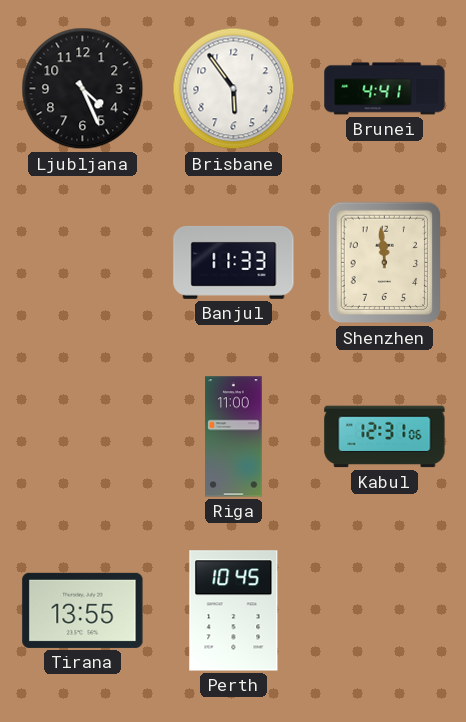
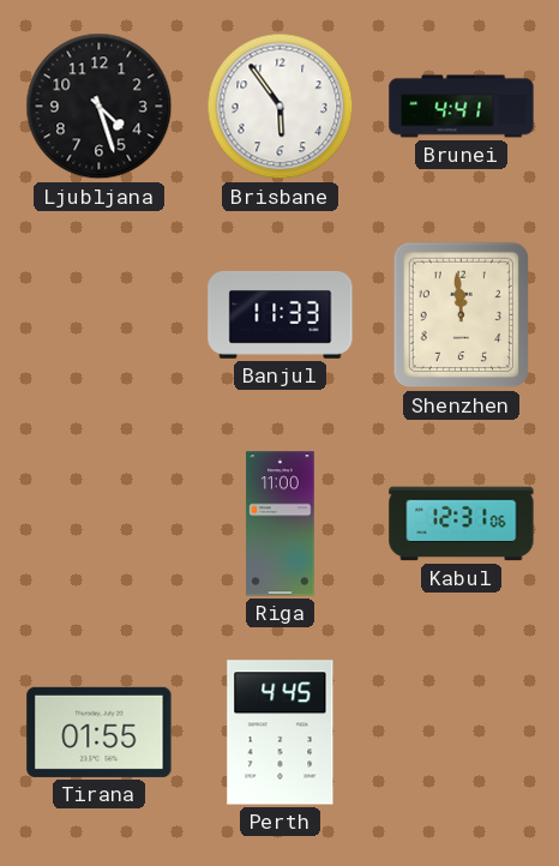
Ljubljana: 4:26 -> 4:27 (100, 107)
Tirana: 13:55 -> 01:55 (100, 732)
Perth: 10:45 -> 4:45 (281, 733)
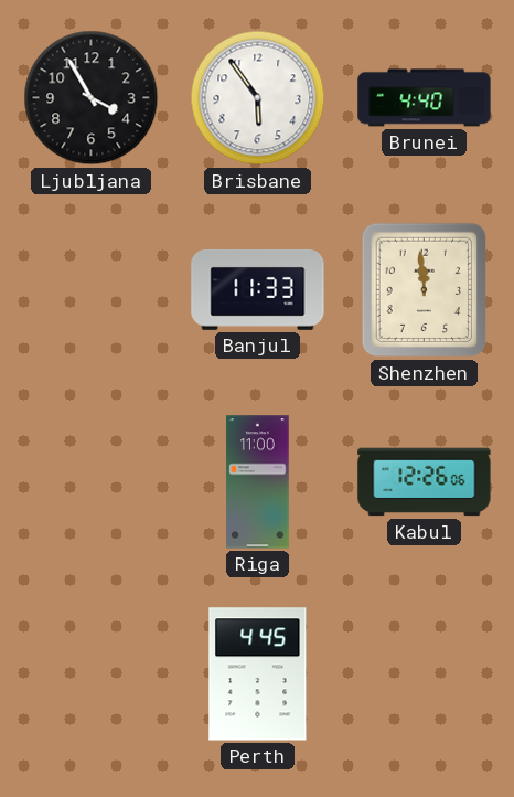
Ljubljana: 4:27 -> 3:55 (92, 98)
Brunei: 4:41 -> 4:40 (425, 98)
Kabul: 12:31 -> 12:26 (425, 482)
Tirana: 01:55 -> none (100, 732)
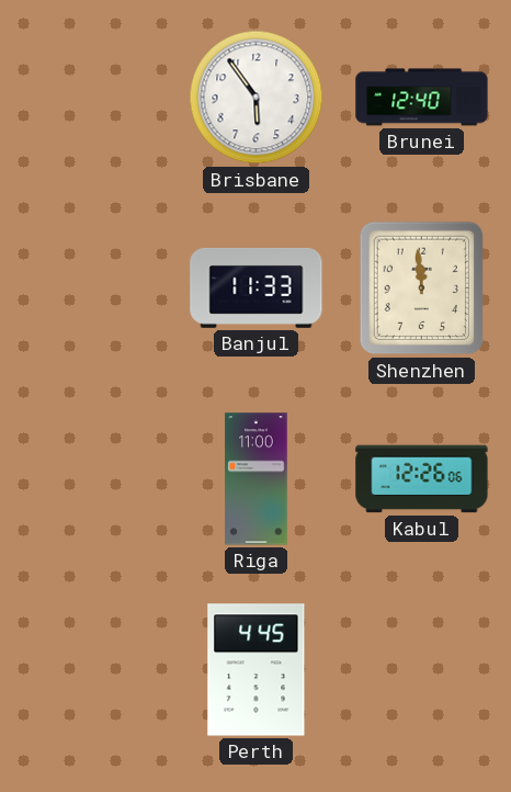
Ljubljana: 3:55 -> none (92, 98)
Brunei: 4:40 -> 12:40 (422, 98)
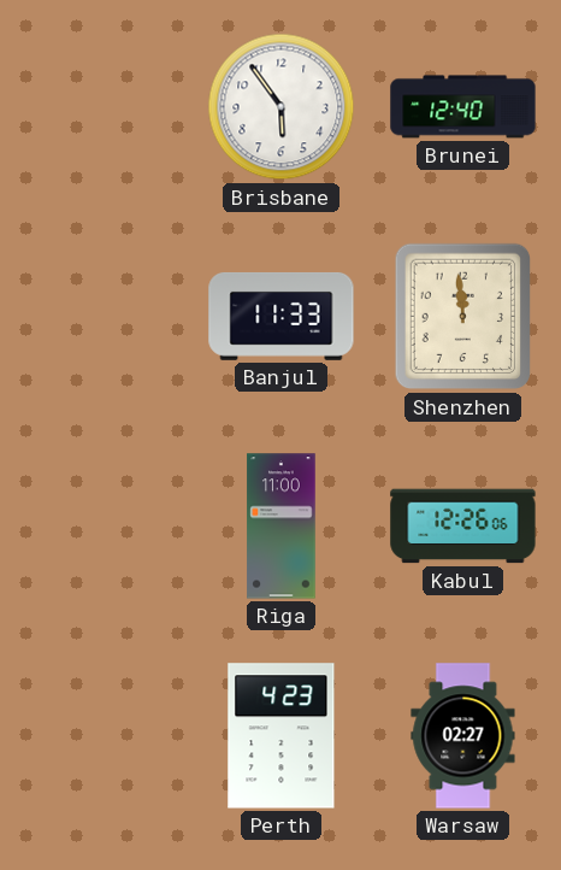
Perth: 4:45 -> 4:23 (282, 736)
Warsaw: none -> 02:27 (463, 736)
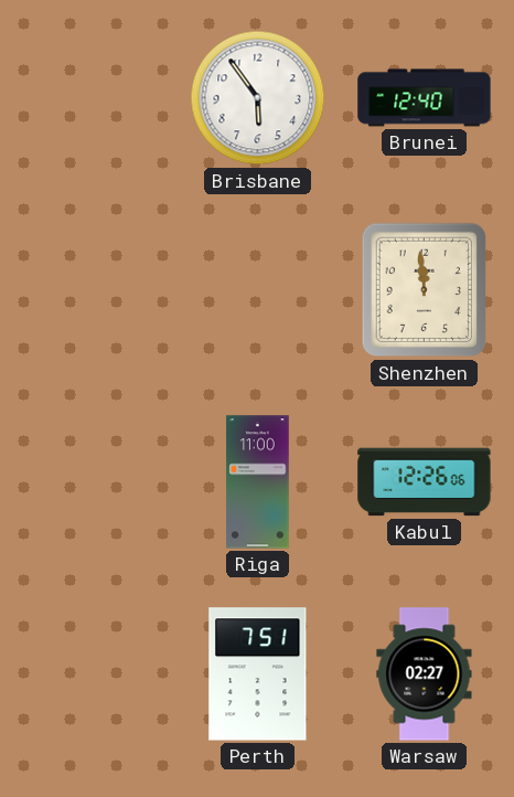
Banjul: 11:33 -> none (282, 316)
Perth: 4:23 -> 7:51 (258, 674)
